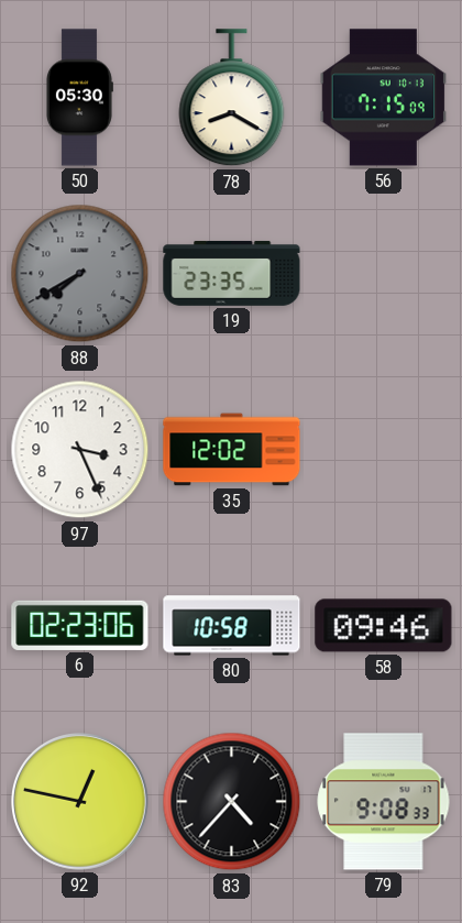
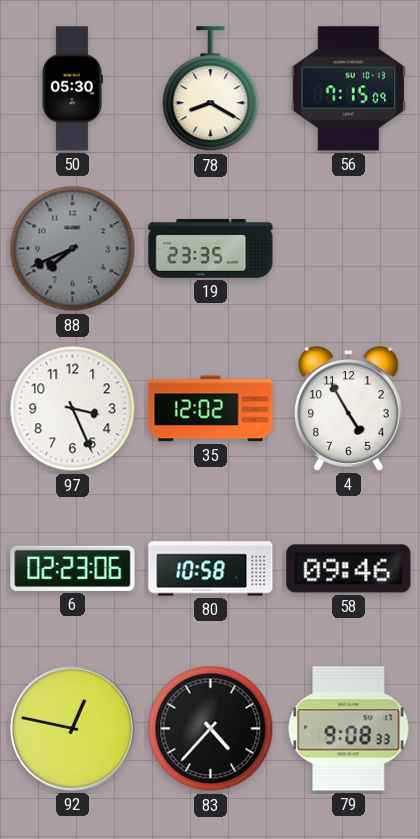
88: 7:40 -> 7:41 (73, 249)
4: none -> 4:55 (348, 409)
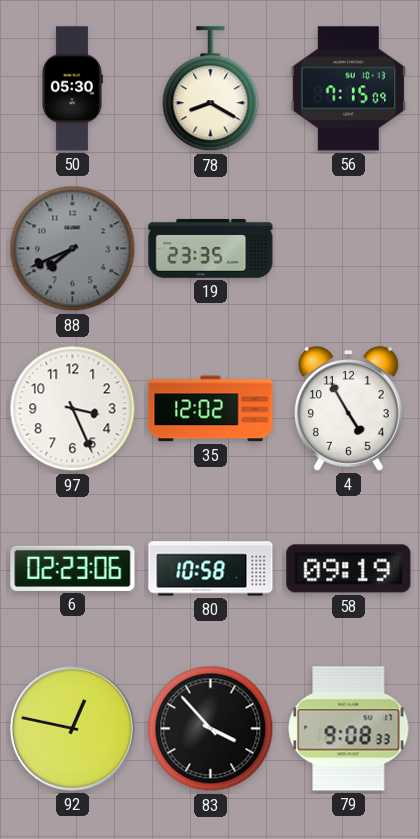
58: 09:46 -> 09:19 (349, 569)
83: 4:37 -> 3:53 (211, 729)
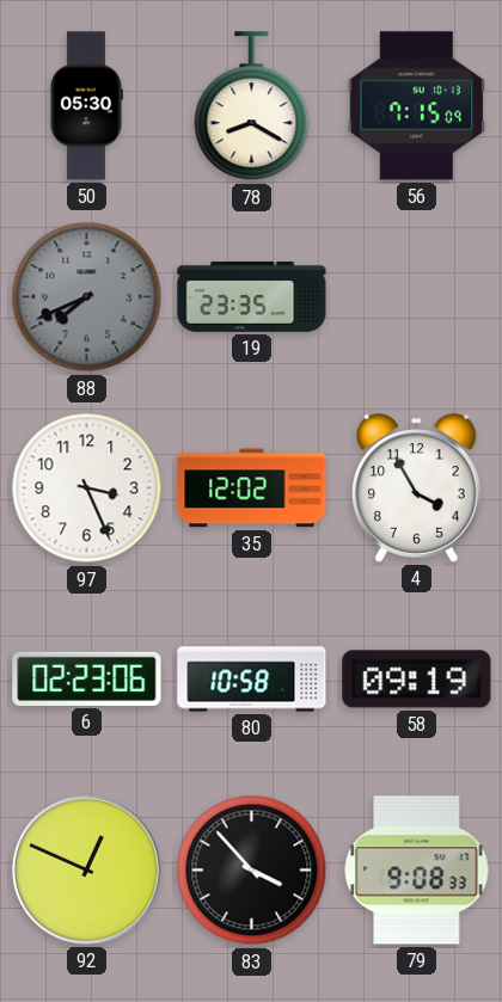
4: 4:55 -> 3:55 (416, 488)
92: 12:47 -> 12:49 (87, 871)
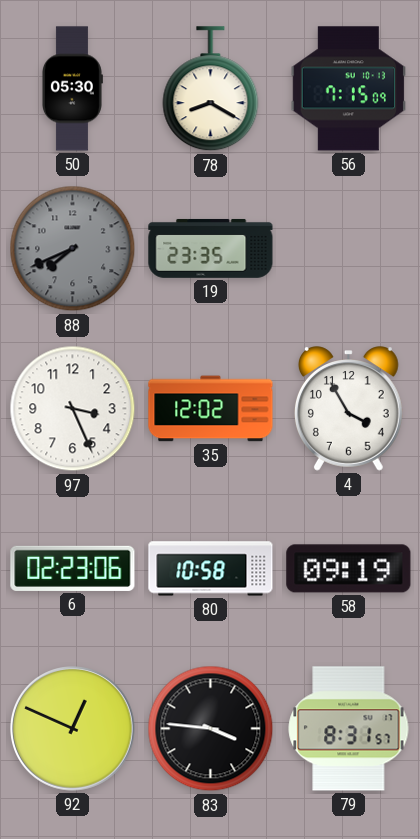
83: 3:53 -> 3:46 (211, 729)
79: 9:08 -> 8:31 (349, 729)
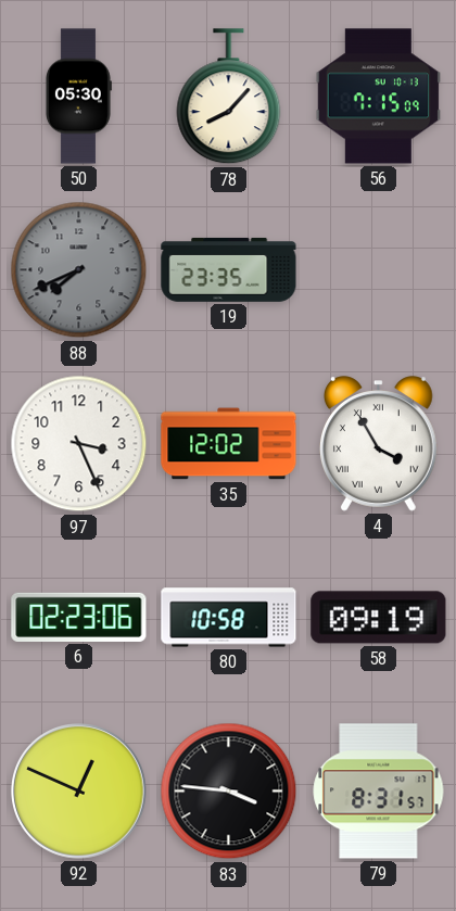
78: 8:20 -> 8:07 (229, 97)
4 numerals: Arabic -> Roman (378, 444)
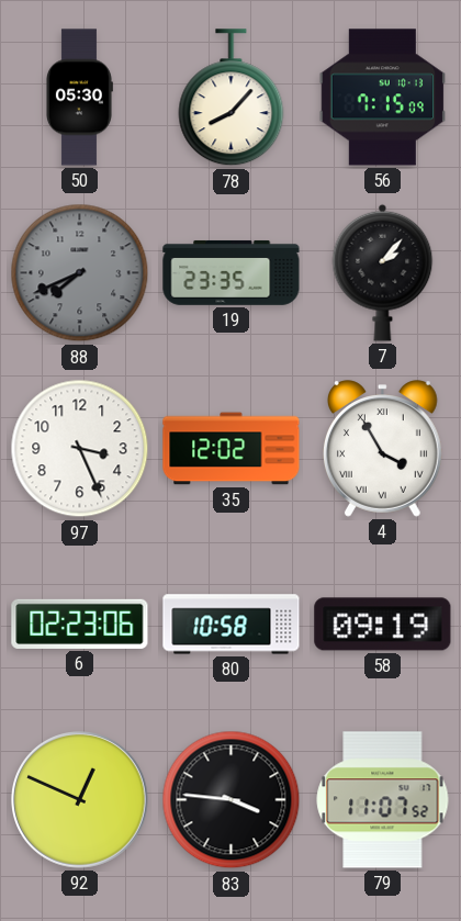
7: none -> 2:07 (383, 272)
79: 8:31 -> 11:07 (383, 800)
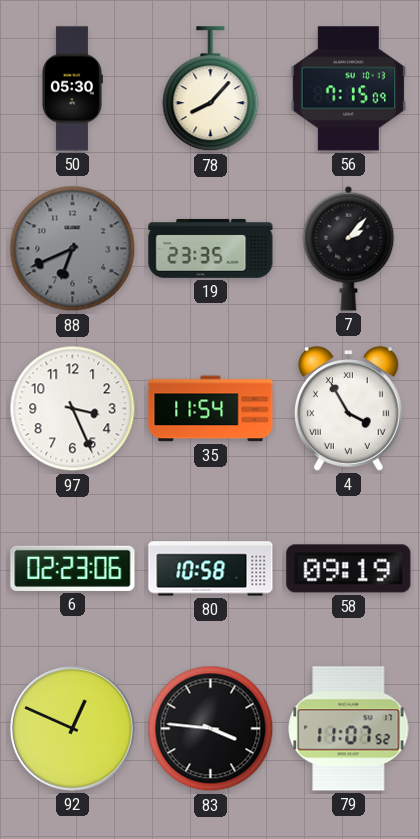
88: 7:41 -> 6:41 (73, 249)
35: 12:02 -> 11:54 (211, 409)
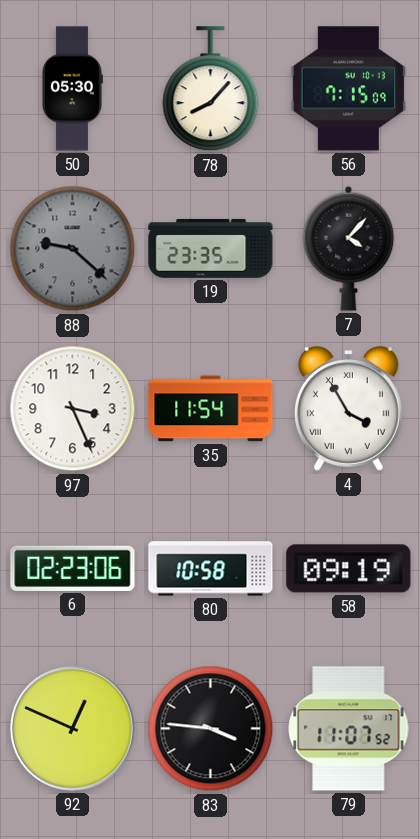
88: 6:41 -> 9:22 (73, 249)
7: 2:07 -> 4:07 (349, 248)
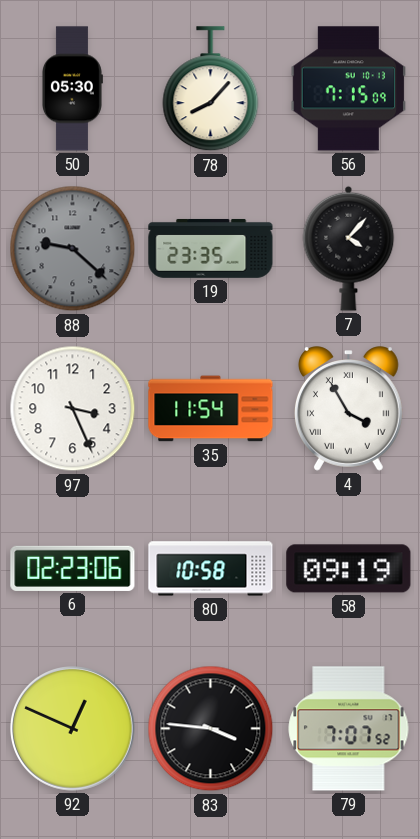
79: 11:07 -> 7:07 (349, 729)
